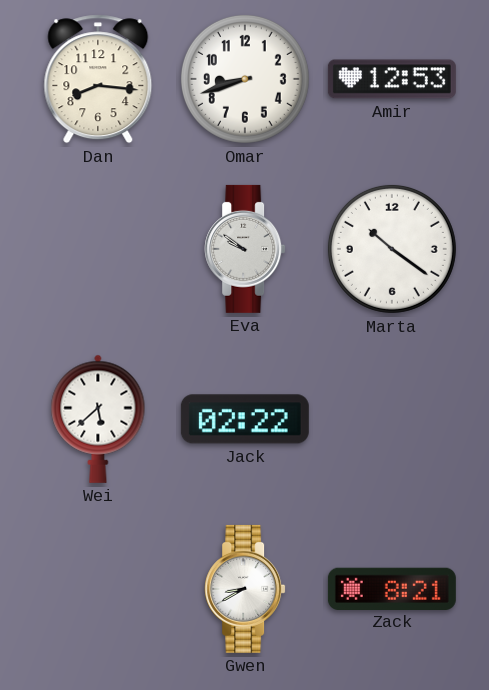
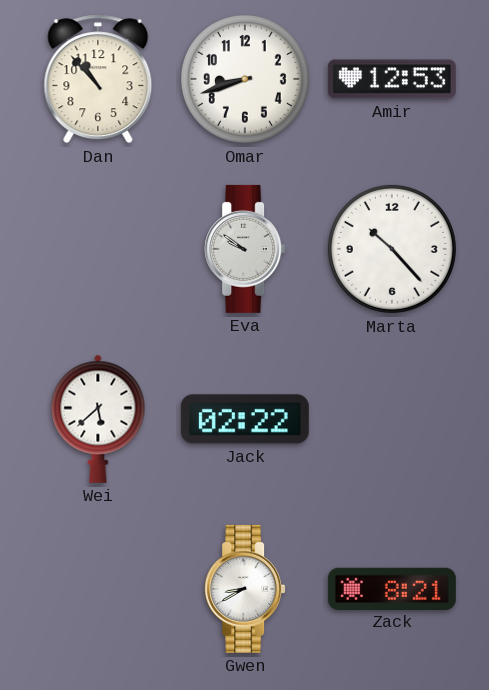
Dan: 8:16 -> 10:53 (98, 79)
Marta: 10:21 -> 10:23 (392, 249)
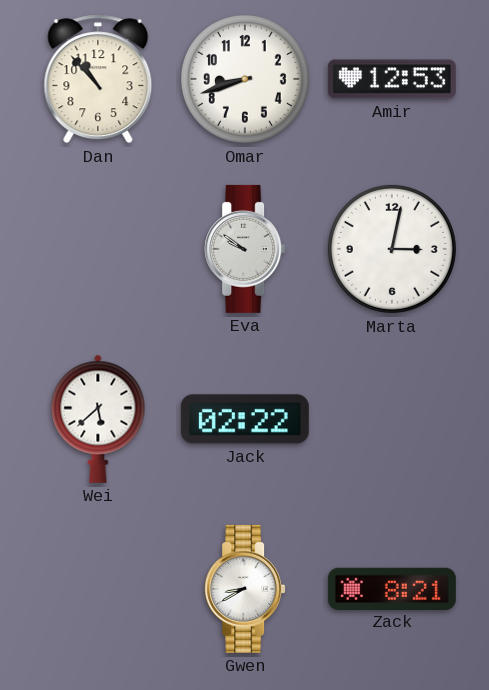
Marta: 10:23 -> 3:02 (392, 249)
